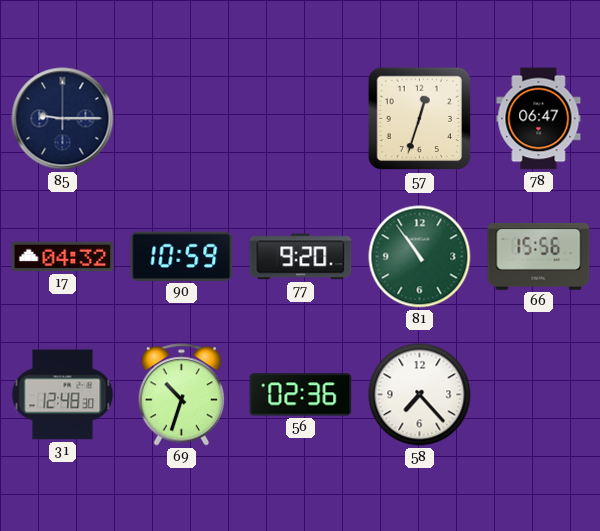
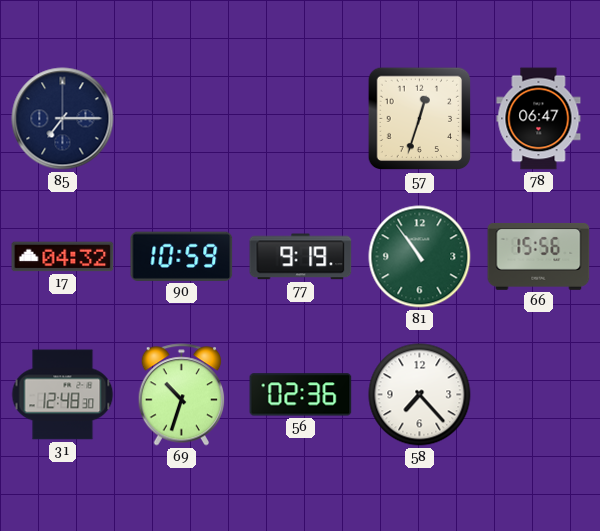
85: 9:15 -> 7:15 (63, 119)
77: 9:20 -> 9:19 (301, 257)
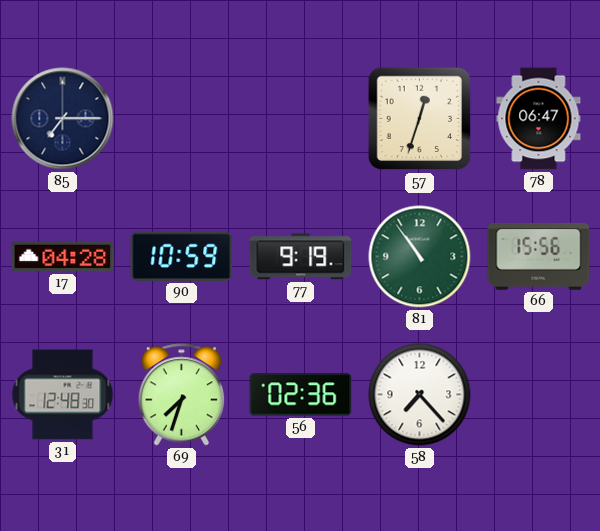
17: 04:32 -> 04:28 (63, 257)
69: 10:33 -> 7:33 (182, 395)
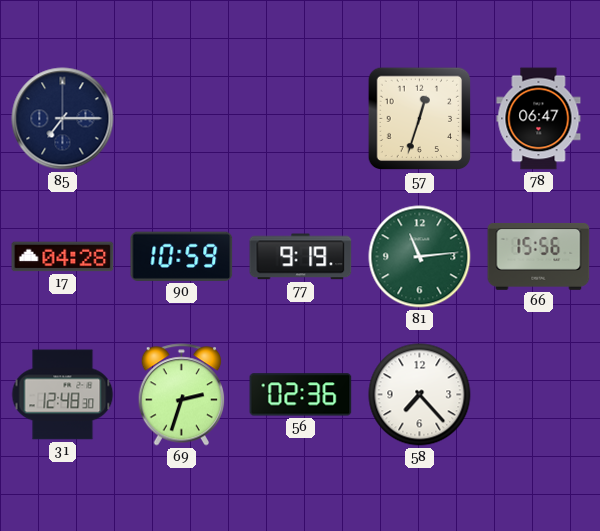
81: 10:54 -> 11:14 (420, 257)
69: 7:33 -> 2:33 (182, 395)
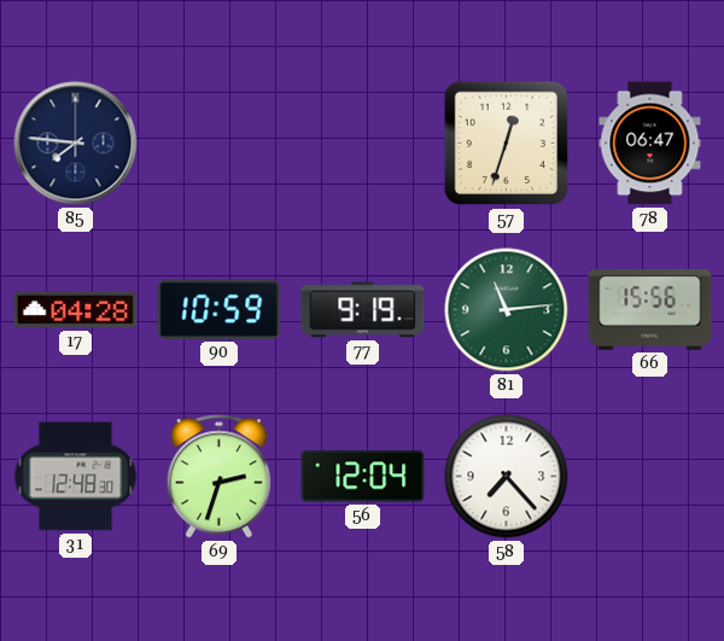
85: 7:15 -> 7:46 (76, 144)
56: 02:36 -> 12:04 (363, 477)
